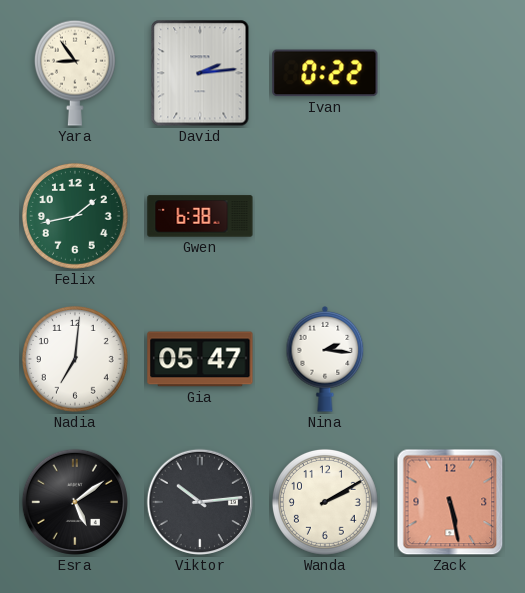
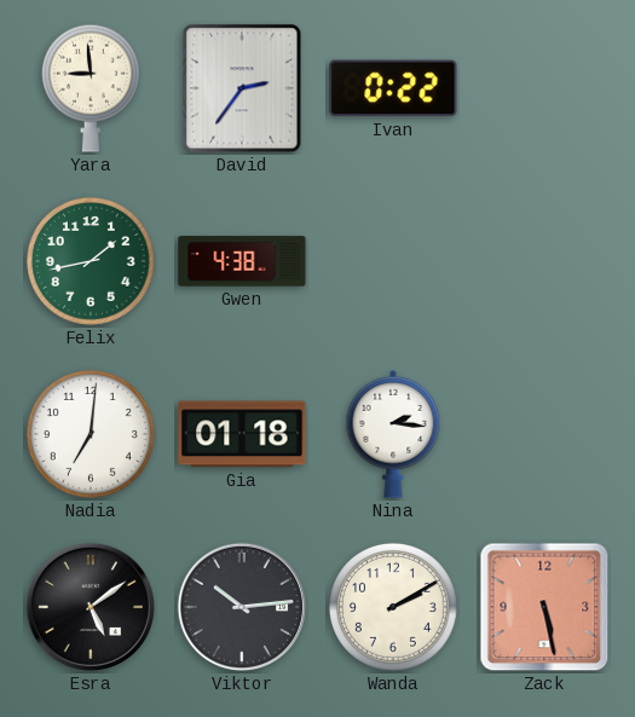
Yara: 8:54 -> 8:59 (91, 88)
David: 2:14 -> 2:36 (242, 88)
Gwen: 6:38 -> 4:38 (242, 261)
Gia: 05:47 -> 01:18 (242, 434)
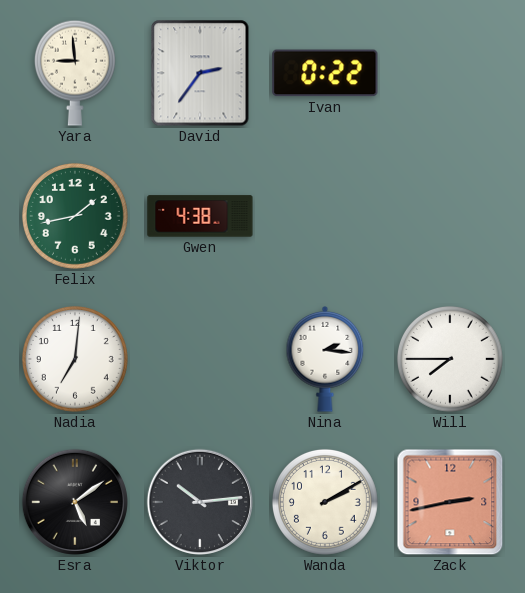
Gia: 01:18 -> none (242, 434)
Will: none -> 7:45 (450, 359)
Zack: 5:28 -> 2:43 (450, 502)
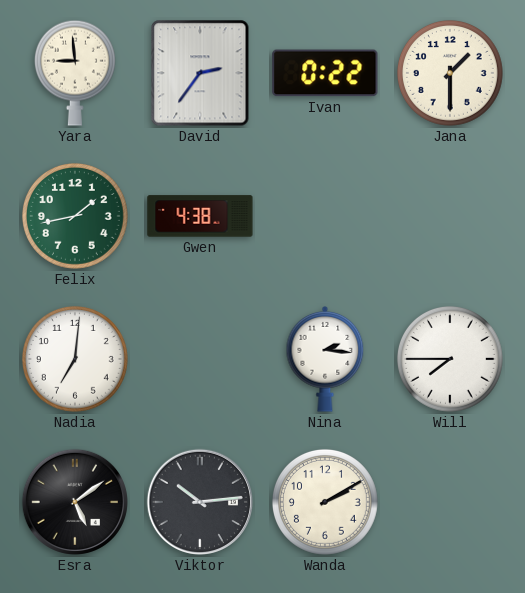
Jana: none -> 1:30 (450, 73)
Zack: 2:43 -> none (450, 502)
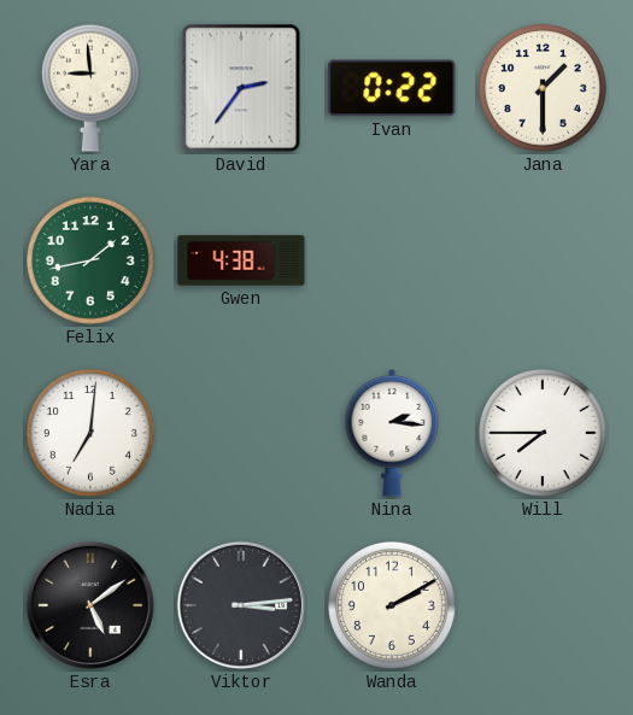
Viktor: 10:14 -> 3:14 (241, 605)
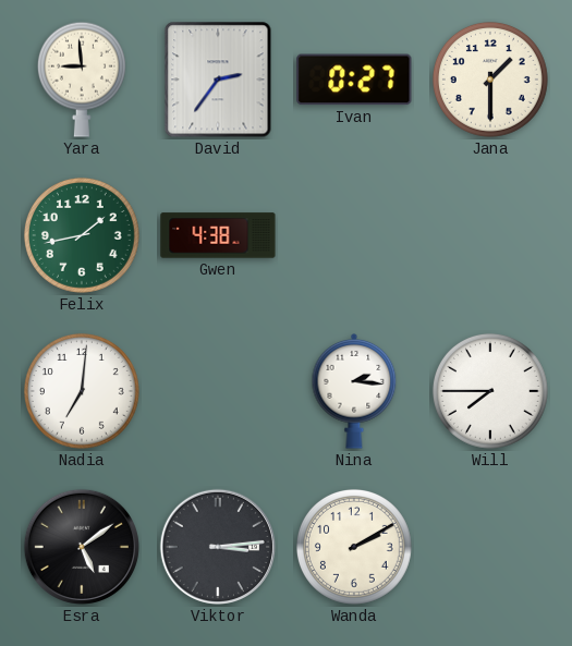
Ivan: 0:22 -> 0:27 (354, 80)
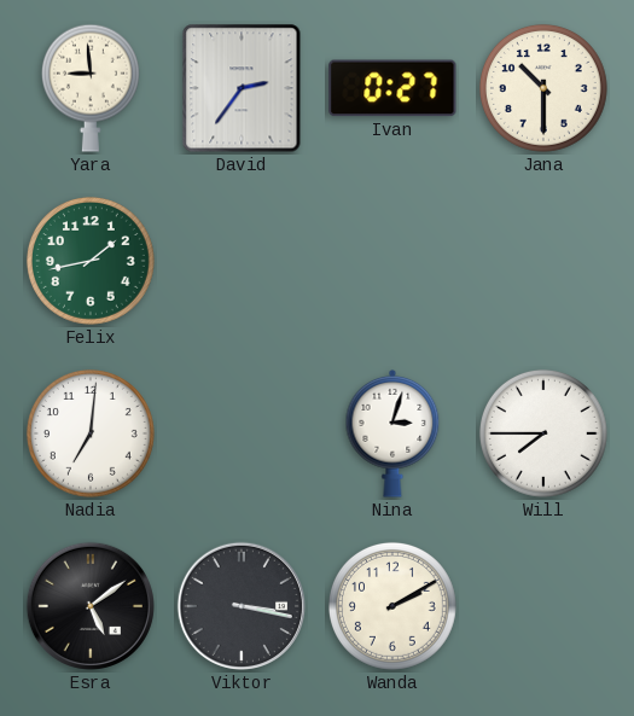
Jana: 1:30 -> 10:30 (543, 88)
Gwen: 4:38 -> none (218, 235)
Nina: 2:16 -> 3:03 (392, 435)
Viktor: 3:14 -> 3:17 (242, 606)
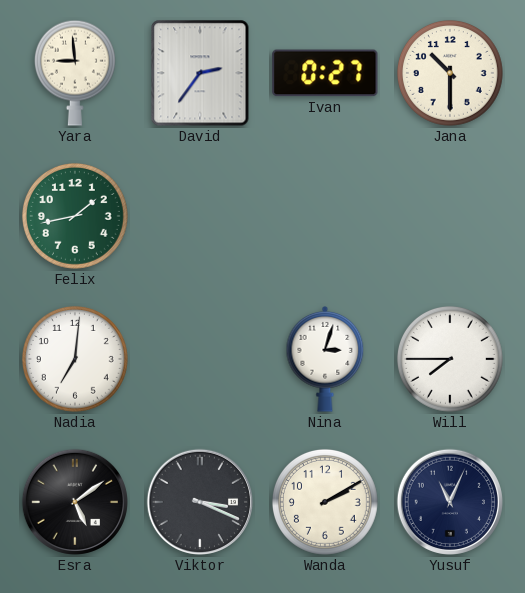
Viktor: 3:17 -> 3:19 (200, 502)
Yusuf: none -> 11:04 (450, 502)
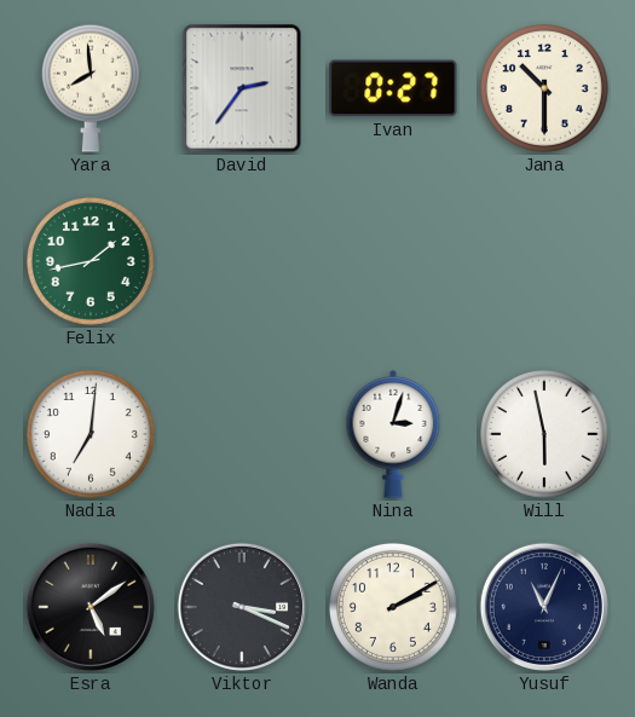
Yara: 8:59 -> 7:59 (91, 88)
Will: 7:45 -> 5:58 (544, 434)
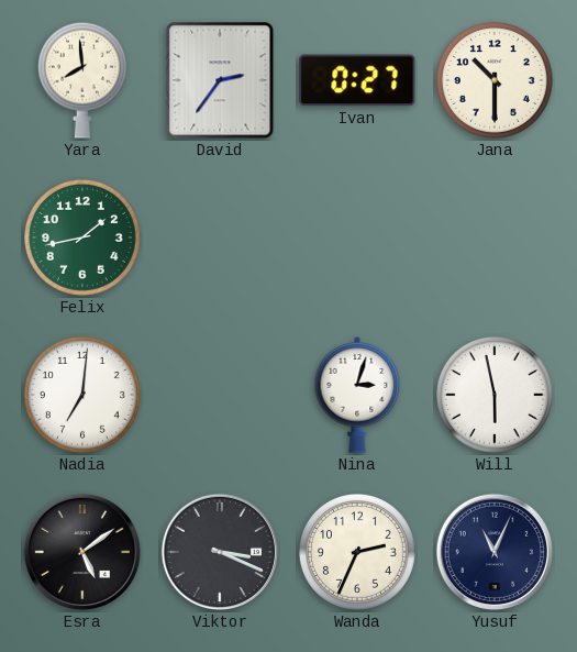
Wanda: 2:10 -> 2:34 (357, 552)
